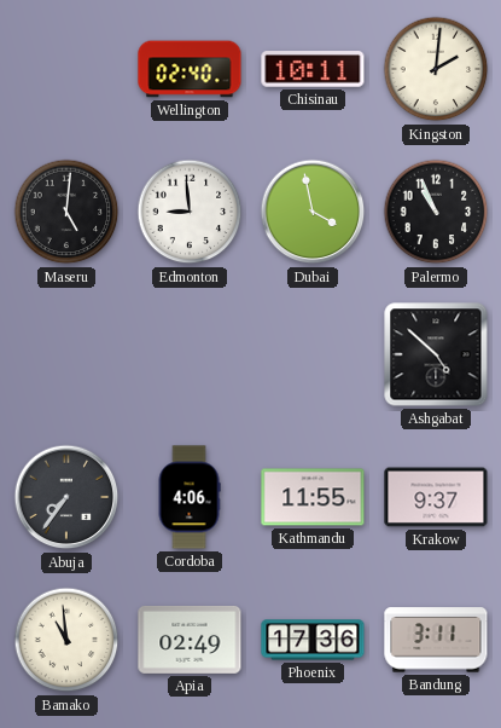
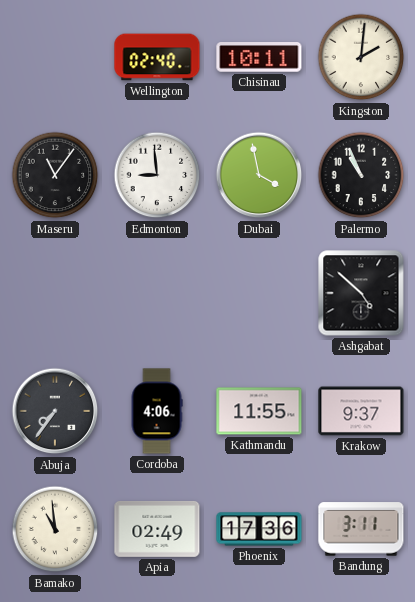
Maseru: 5:01 -> 11:06 (55, 175)
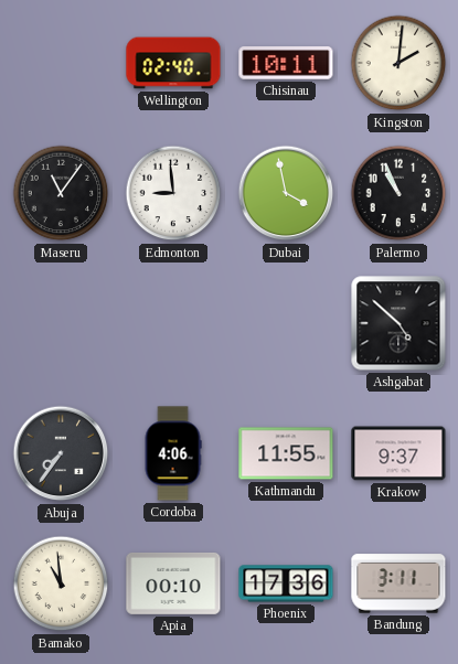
Apia: 02:49 -> 00:10 (173, 583)
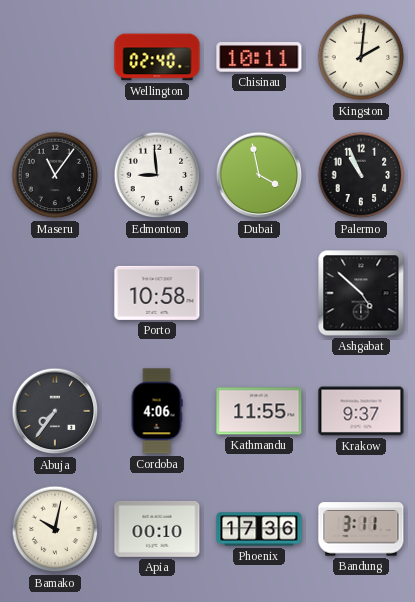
Porto: none -> 10:58 (157, 293)
Bamako: 10:59 -> 10:02 (55, 529)
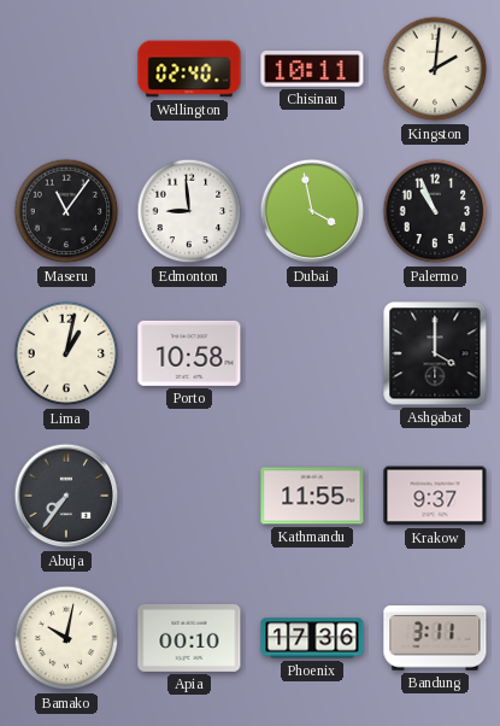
Lima: none -> 1:02 (66, 353)
Ashgabat: 4:52 -> 4:00 (435, 353)
Cordoba: 4:06 -> none (157, 411)
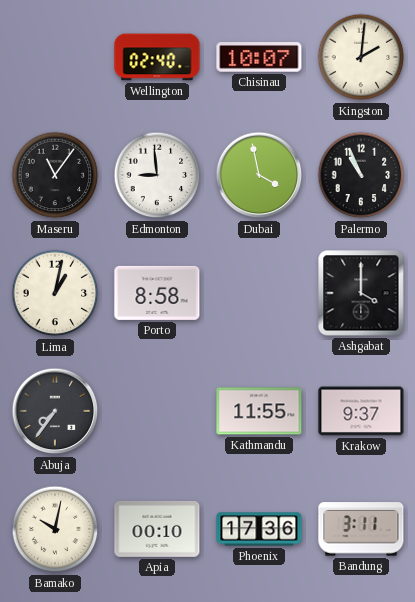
Chisinau: 10:11 -> 10:07 (259, 57)
Porto: 10:58 -> 8:58 (157, 293)
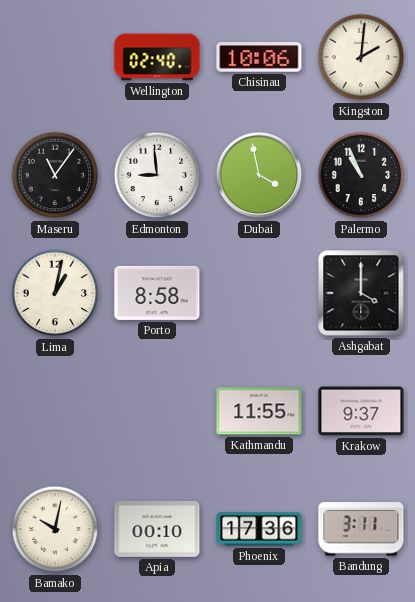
Chisinau: 10:07 -> 10:06 (259, 57)
Abuja: 7:36 -> none (55, 411)
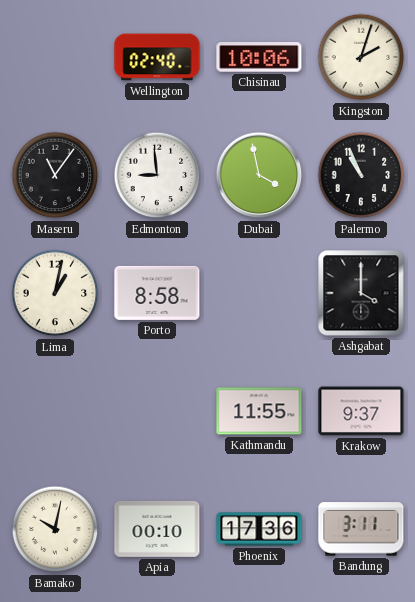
Kingston: 2:01 -> 2:03 (361, 57)
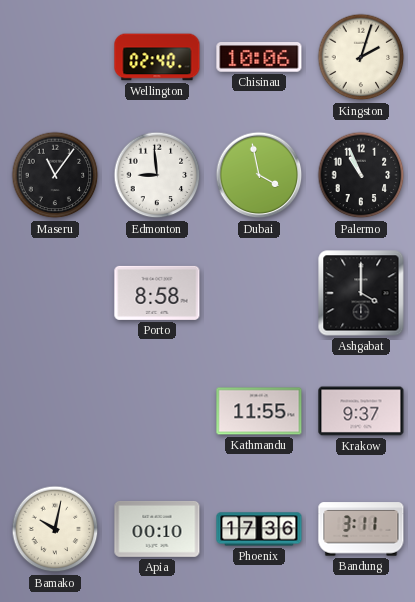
Lima: 1:02 -> none (55, 293)
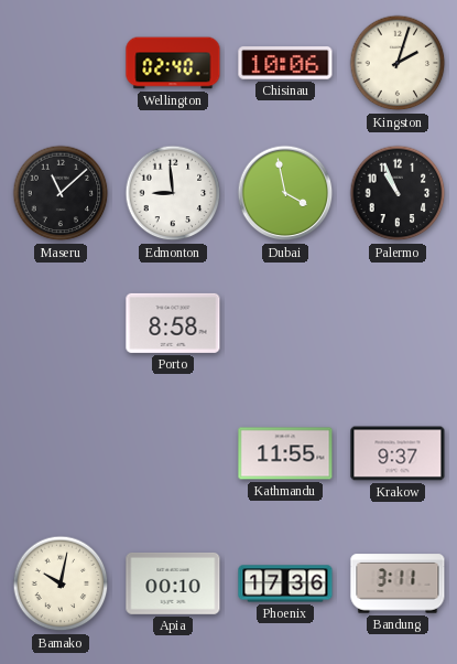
Maseru: 11:06 -> 11:08 (61, 193)
Ashgabat: 4:00 -> none (361, 293)
